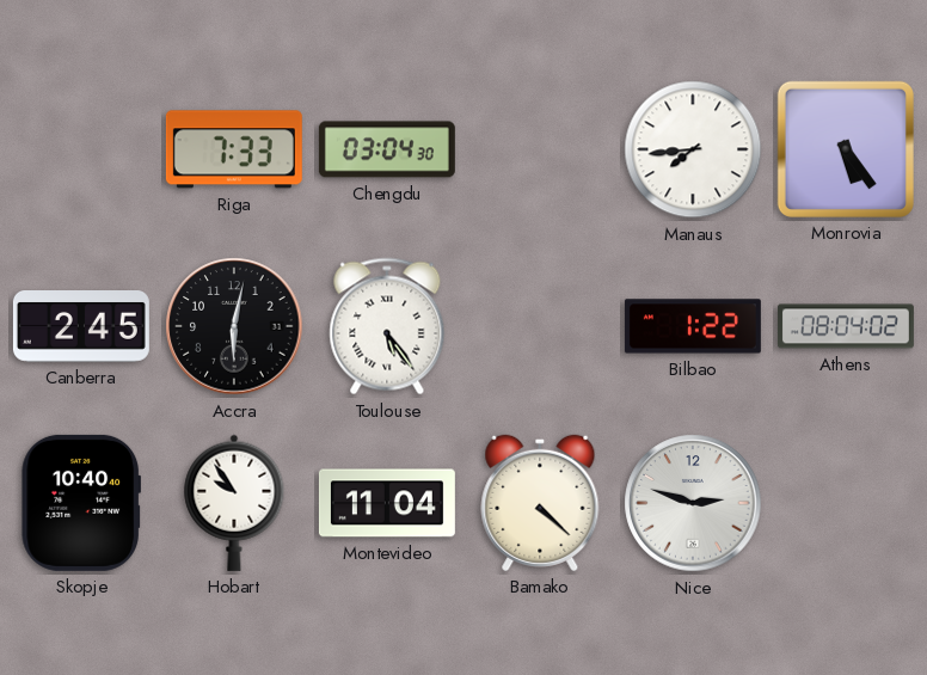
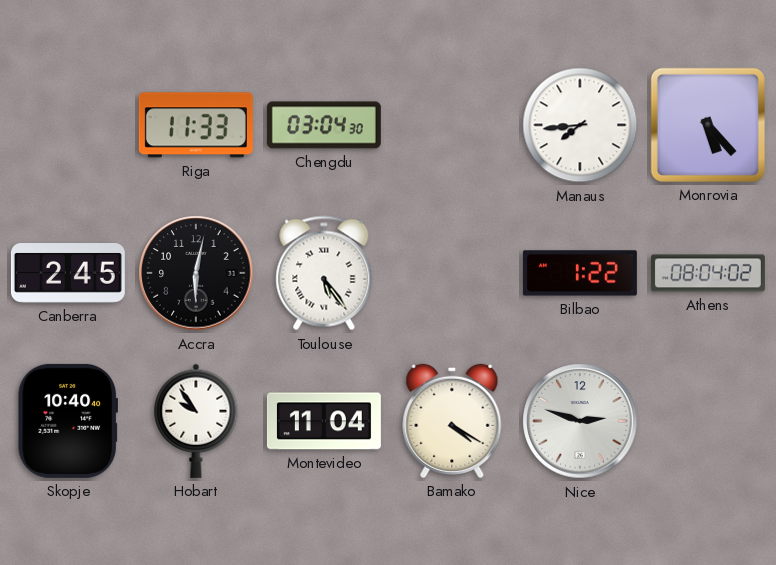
Riga: 7:33 -> 11:33 (196, 125)
Monrovia: 5:24 -> 5:23 (708, 125)
Bamako: 4:22 -> 4:20 (452, 421)
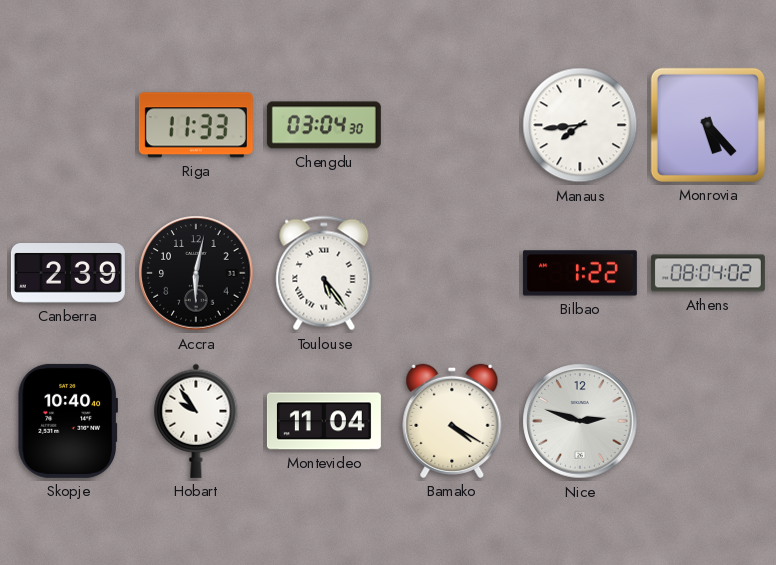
Canberra: 2:45 -> 2:39 (68, 274)
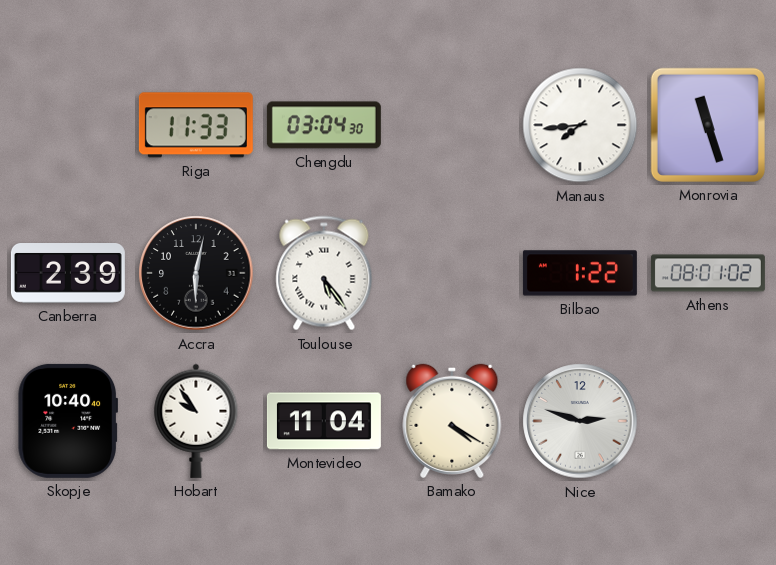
Monrovia: 5:23 -> 11:27 (708, 125)
Athens: 08:04 -> 08:01 (708, 273)
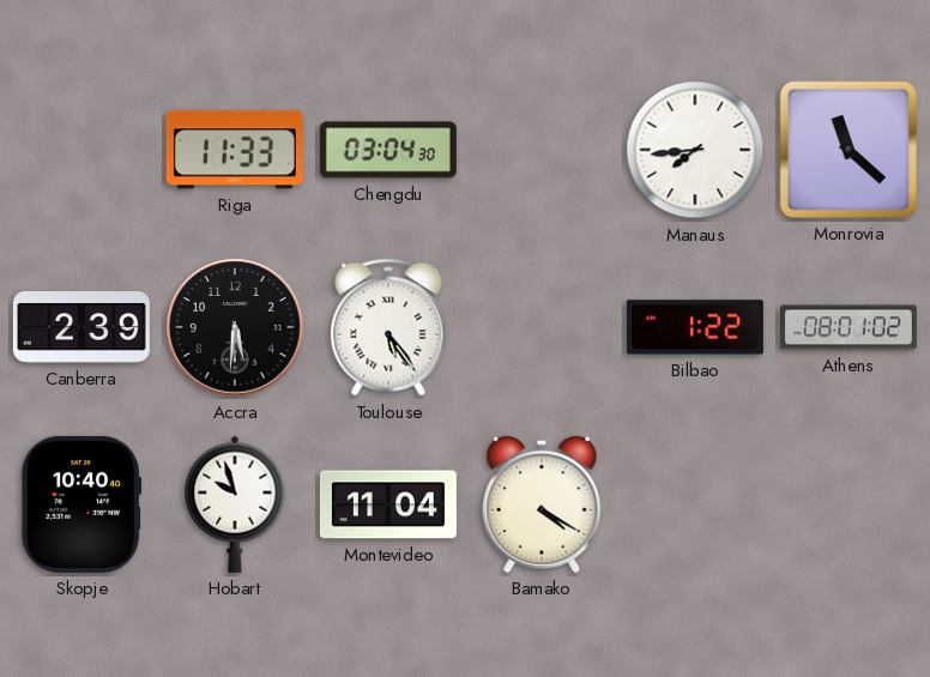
Monrovia: 11:27 -> 11:22 (849, 150)
Accra: 6:02 -> 5:31 (235, 327)
Hobart: 9:54 -> 9:57 (235, 504)
Nice: 2:48 -> none (580, 421)
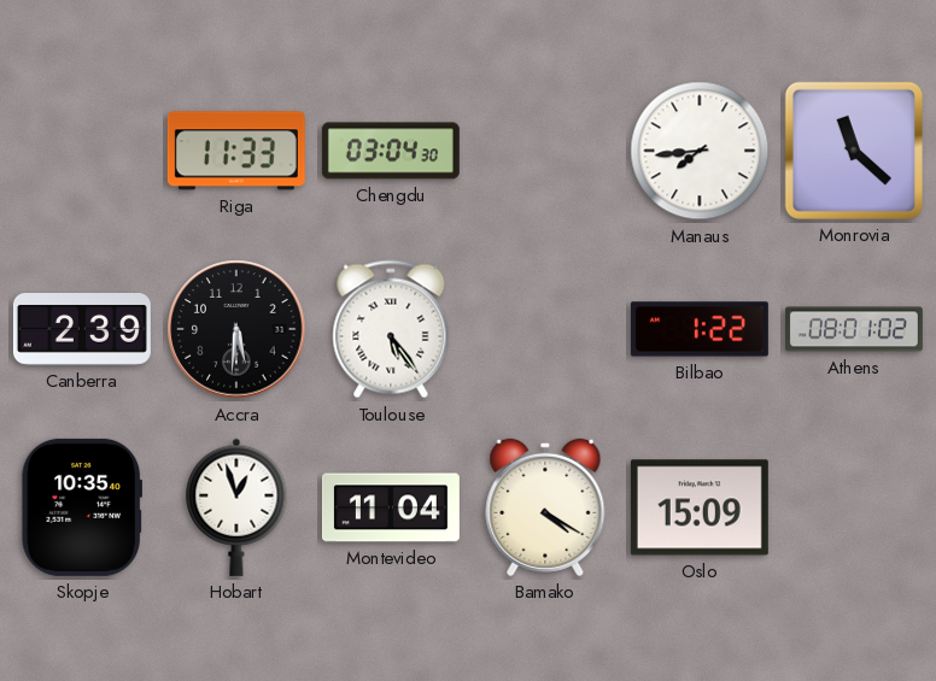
Skopje: 10:40 -> 10:35 (81, 507)
Hobart: 9:57 -> 12:57 (236, 507)
Oslo: none -> 15:09 (700, 507)
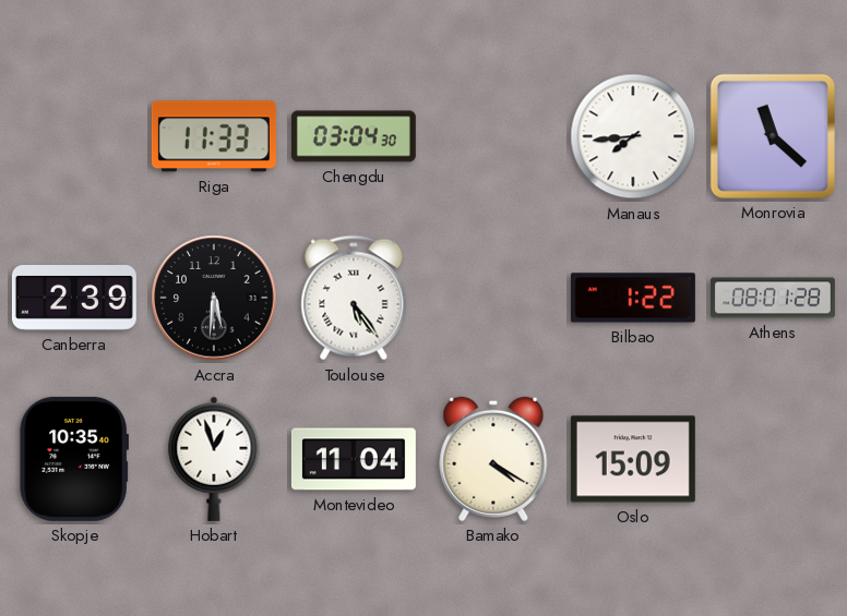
Athens: 08:01:02 -> 08:01:28 (773, 298)
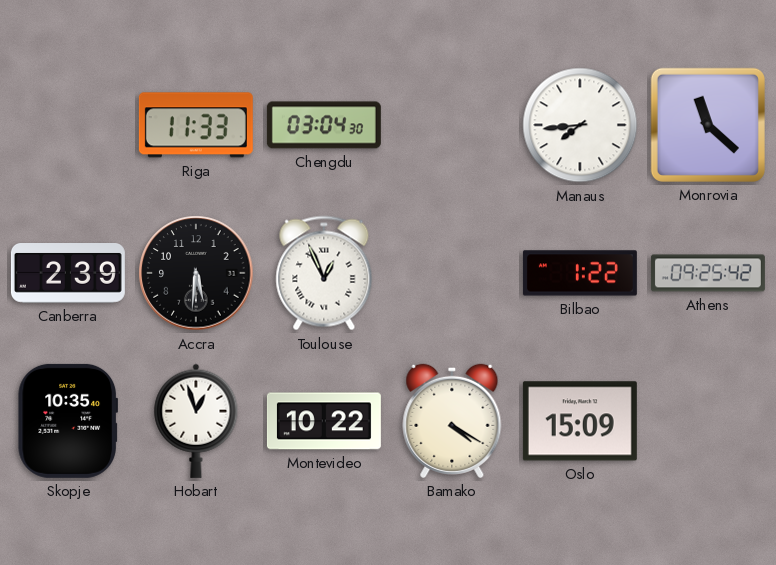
Toulouse: 5:24 -> 12:56 (324, 273)
Athens: 08:01 -> 09:25 (708, 273)
Montevideo: 11:04 -> 10:22 (324, 421)
